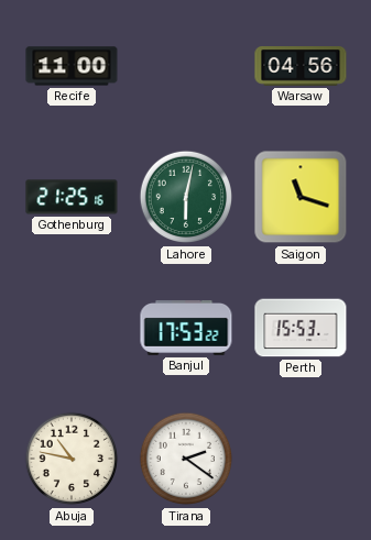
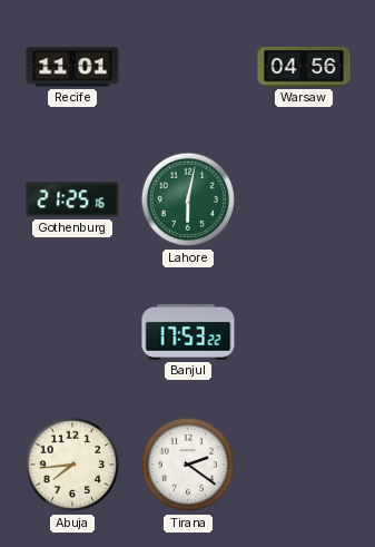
Recife: 11:00 -> 11:01 (72, 67)
Saigon: 11:18 -> none (301, 197)
Perth: 15:53 -> none (301, 328)
Abuja: 10:47 -> 7:44 (72, 465)
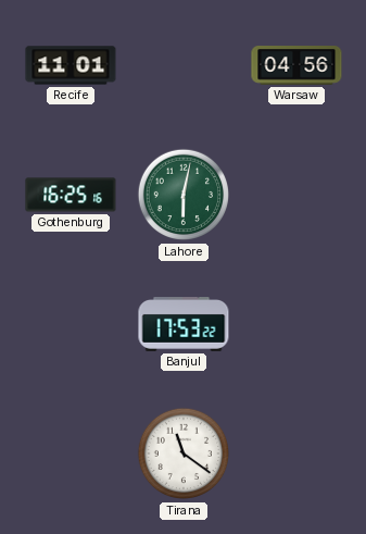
Gothenburg: 21:25 -> 16:25 (71, 195)
Abuja: 7:44 -> none (72, 465)
Tirana: 2:21 -> 11:21 (184, 454)
